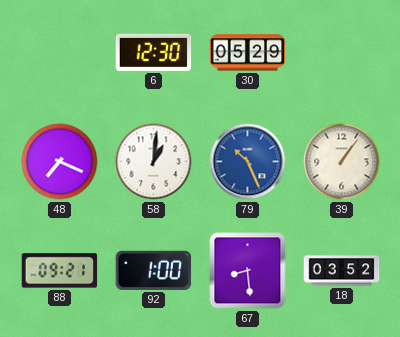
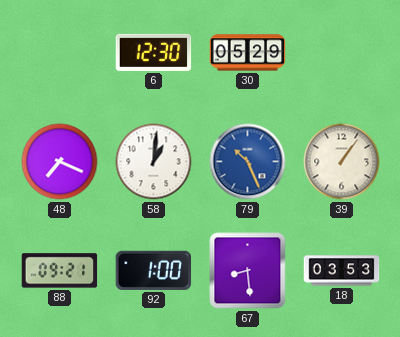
18: 03:52 -> 03:53 (342, 271)
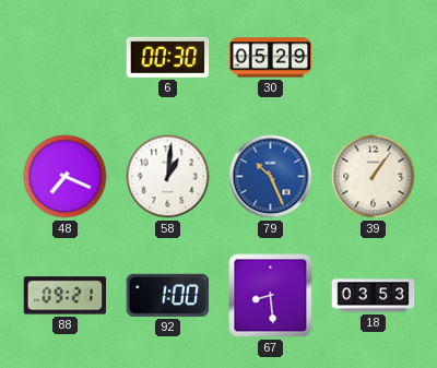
6: 12:30 -> 00:30 (168, 57)
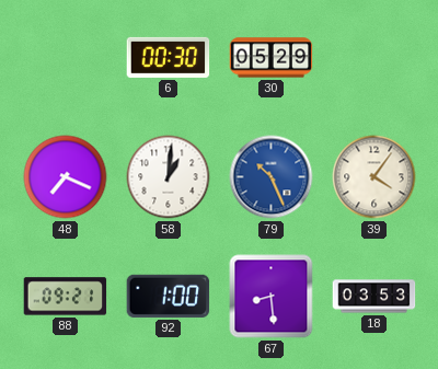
39: 1:06 -> 4:06 (374, 177)
